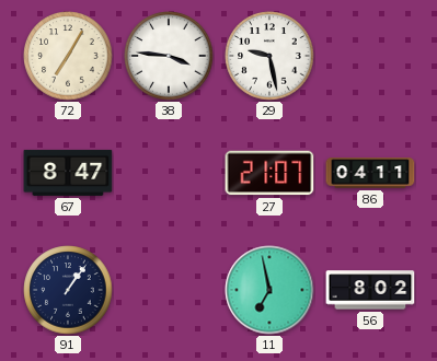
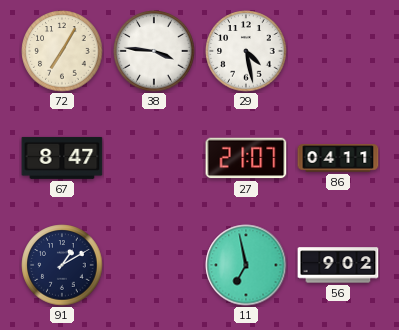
29: 9:28 -> 4:28 (246, 51)
91: 1:06 -> 1:10 (62, 265)
56: 8:02 -> 9:02 (338, 265)
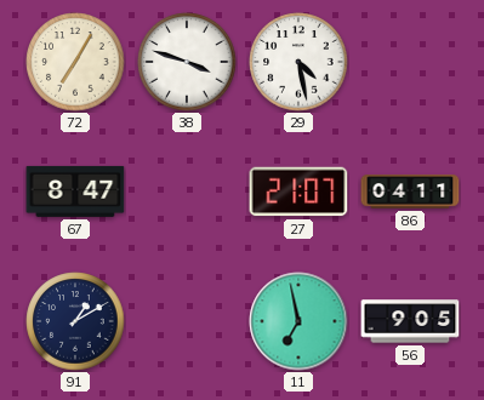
38: 3:46 -> 3:48 (187, 62)
56: 9:02 -> 9:05 (410, 321)
